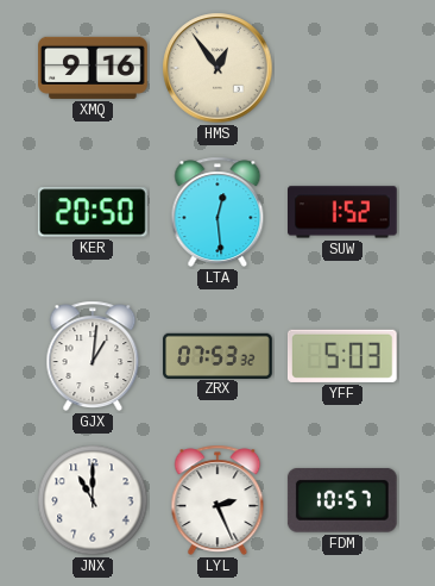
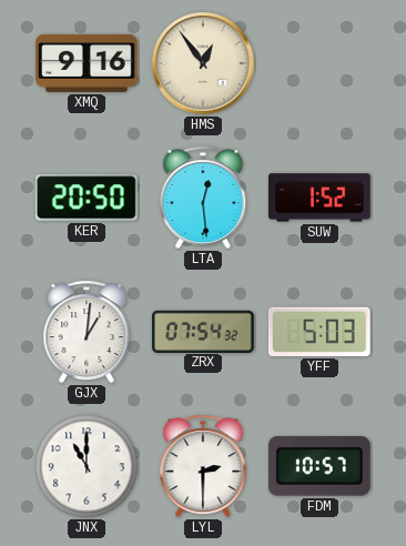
ZRX: 07:53 -> 07:54 (203, 331)
LYL: 2:26 -> 2:30 (203, 466)
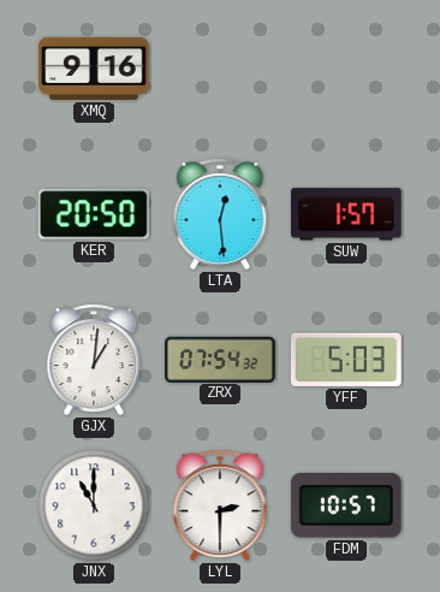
HMS: 12:54 -> none (203, 63)
SUW: 1:52 -> 1:57 (347, 214)
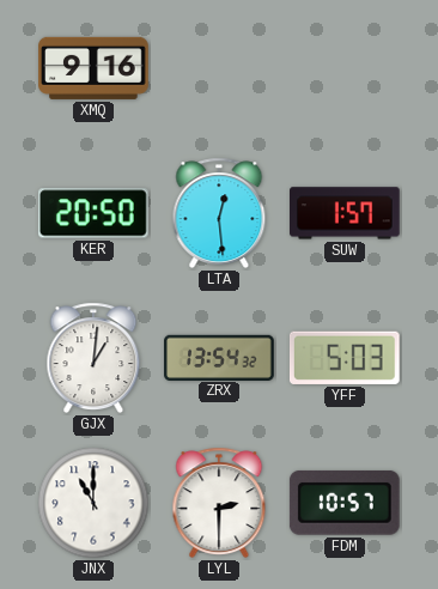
ZRX: 07:54 -> 13:54 (219, 357)
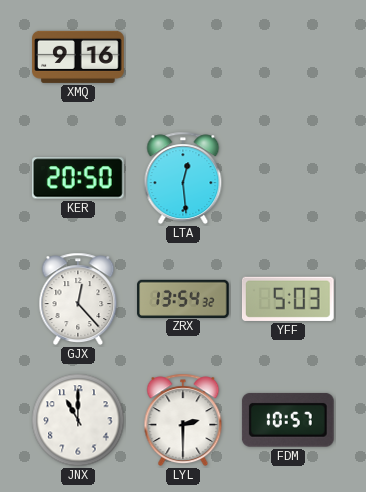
SUW: 1:57 -> none (346, 213)
GJX: 1:01 -> 12:23 (78, 299)
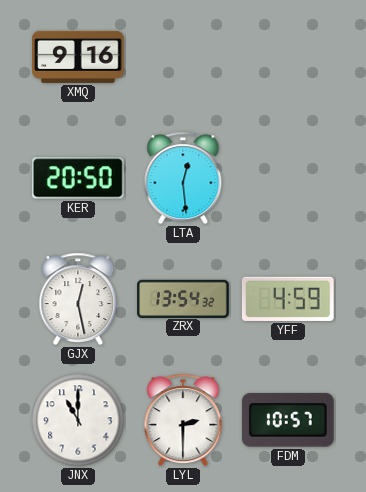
GJX: 12:23 -> 12:28 (78, 299)
YFF: 5:03 -> 4:59 (288, 299)
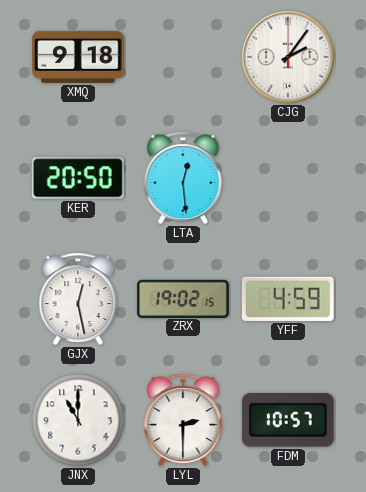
XMQ: 9:16 -> 9:18 (78, 57)
CJG: none -> 2:06 (288, 57)
ZRX: 13:54 -> 19:02 (183, 298)
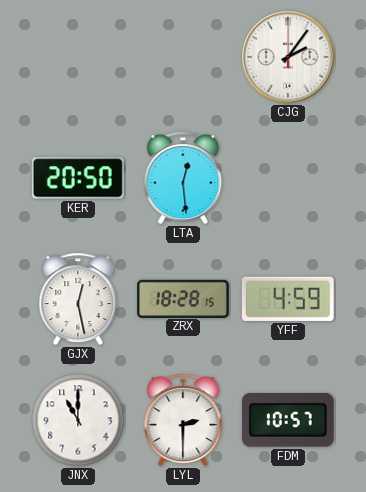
XMQ: 9:18 -> none (78, 57)
ZRX: 19:02 -> 18:28 (183, 298)
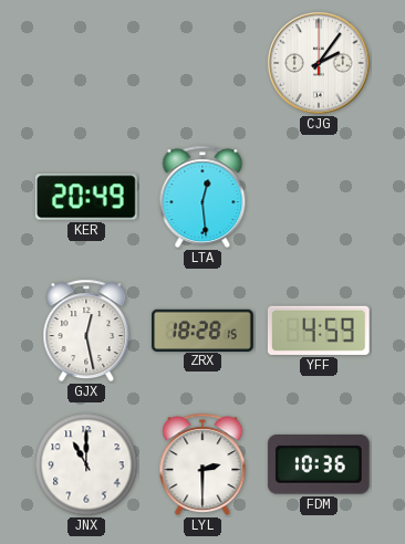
KER: 20:50 -> 20:49 (86, 197)
FDM: 10:57 -> 10:36 (319, 464)
